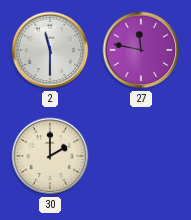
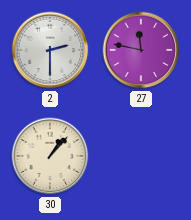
2: 11:30 -> 2:30 (50, 50)
30: 2:00 -> 1:07 (50, 156)
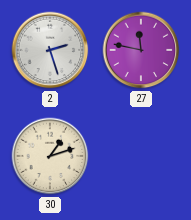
2: 2:30 -> 2:27 (50, 50)
30: 1:07 -> 1:12 (50, 156)
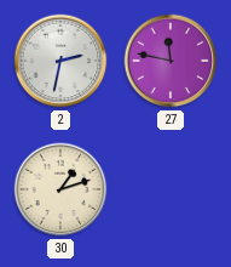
2: 2:27 -> 2:32 (60, 61)
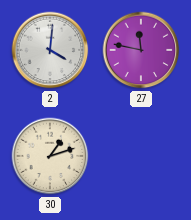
2: 2:32 -> 4:01 (50, 50)
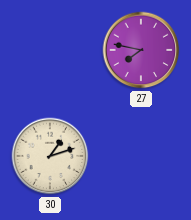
2: 4:01 -> none (50, 50)
27: 11:47 -> 7:47 (141, 50)
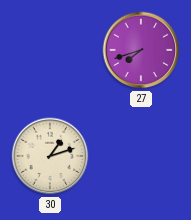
27: 7:47 -> 7:42 (141, 50)
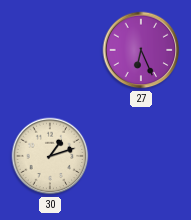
27: 7:42 -> 6:26 (141, 50)
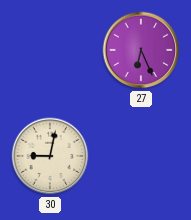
30: 1:12 -> 9:02 (50, 156)
